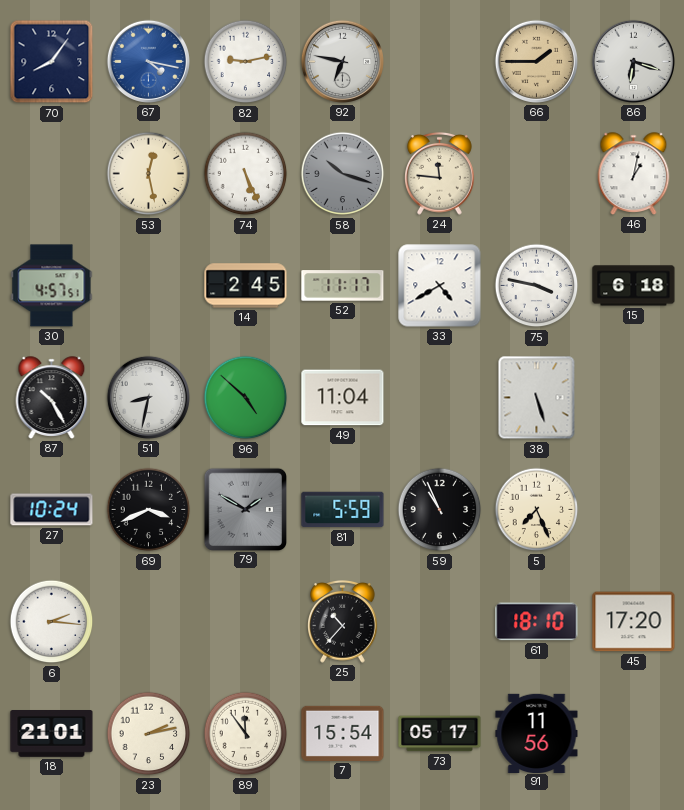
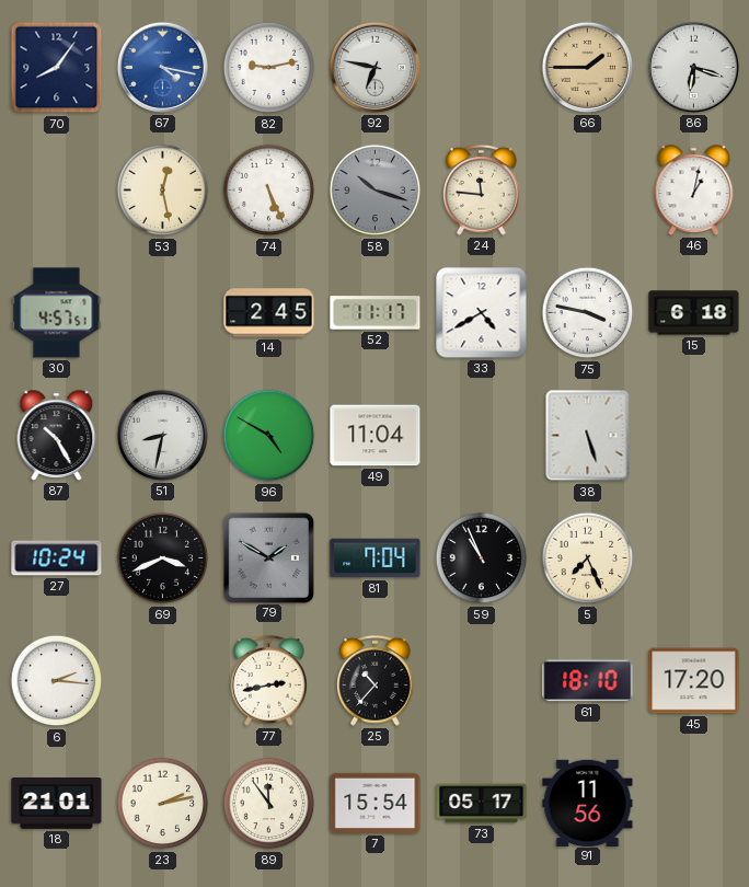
96: 4:52 -> 4:50 (269, 436)
81: 5:59 -> 7:04 (376, 558)
77: none -> 2:43 (269, 680)
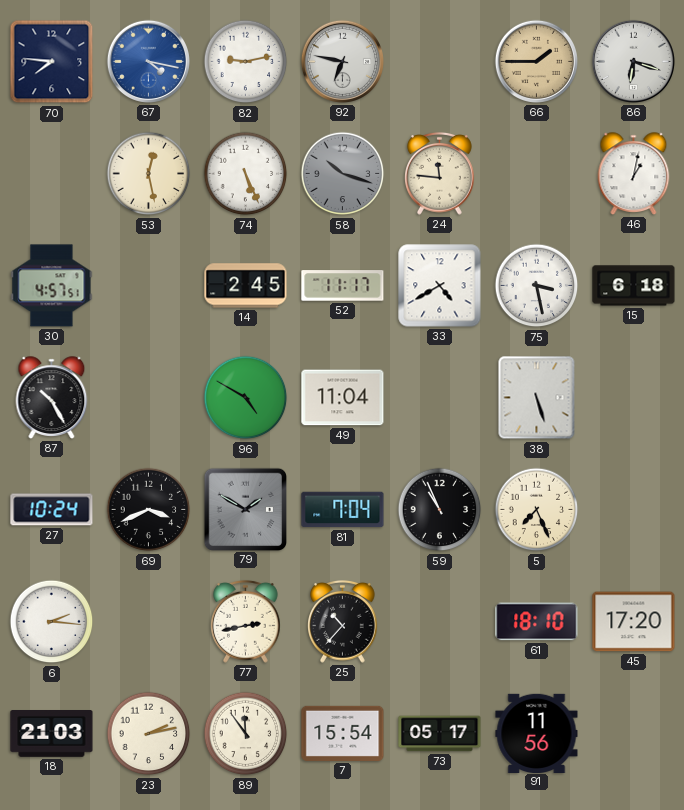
70: 8:06 -> 7:46 (52, 62)
75: 3:47 -> 3:28 (537, 286)
51: 8:32 -> none (162, 435)
18: 21:01 -> 21:03 (52, 734)
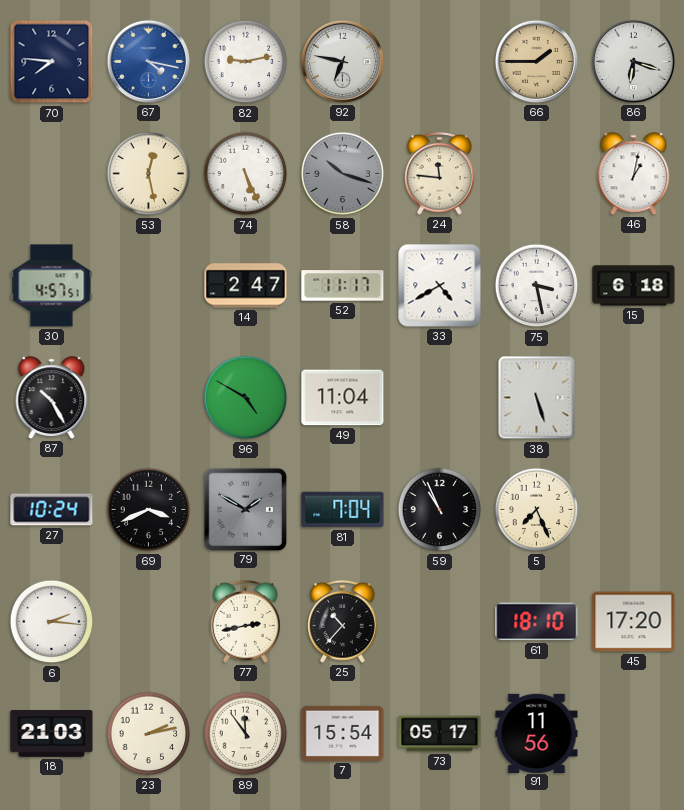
14: 2:45 -> 2:47 (246, 286)
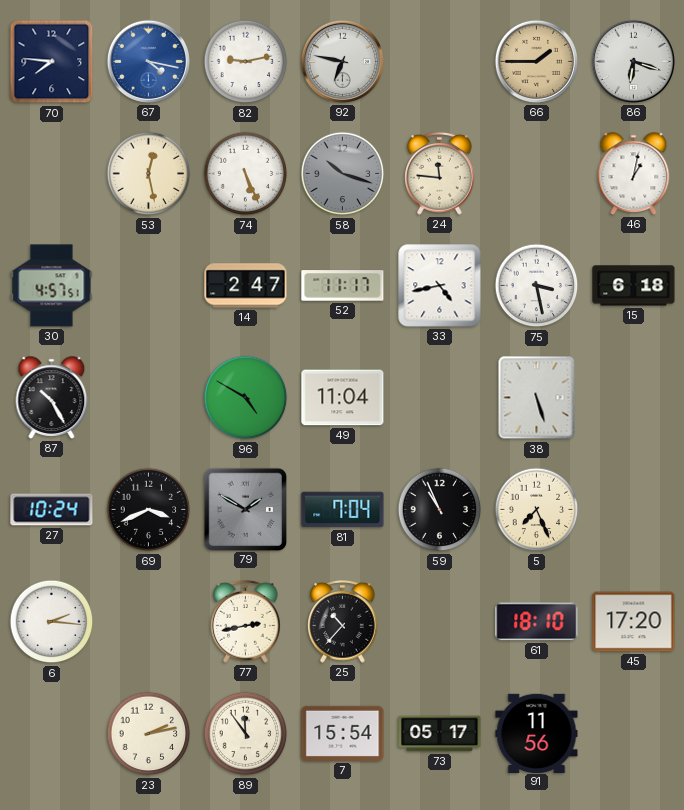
33: 4:40 -> 4:43 (440, 286)
18: 21:03 -> none (52, 734)
